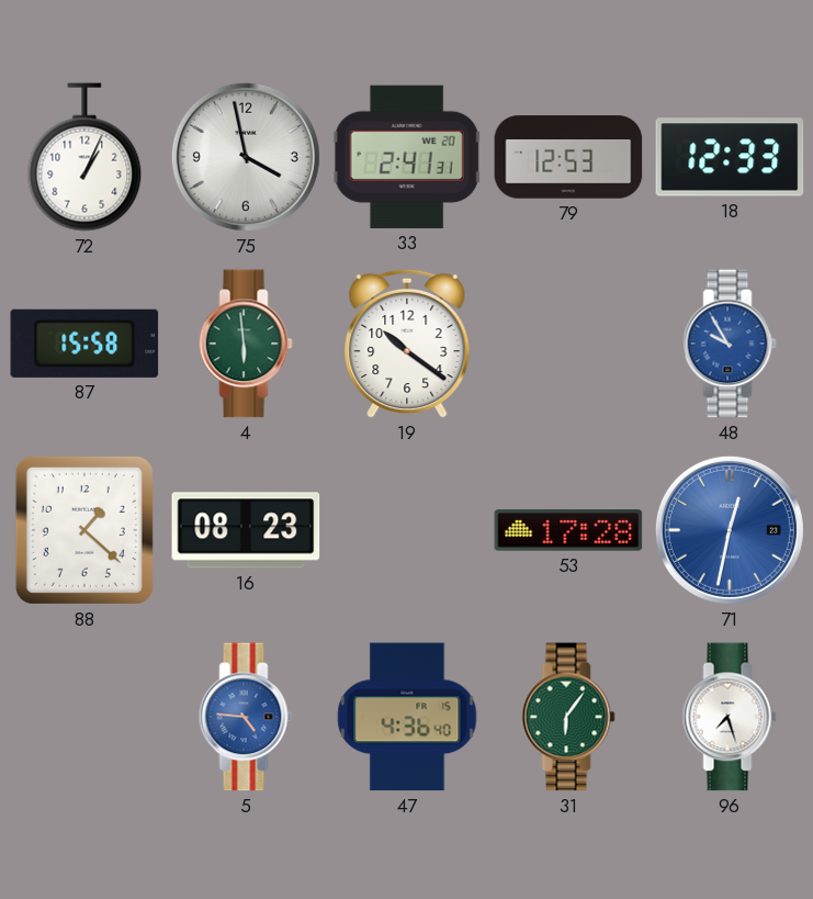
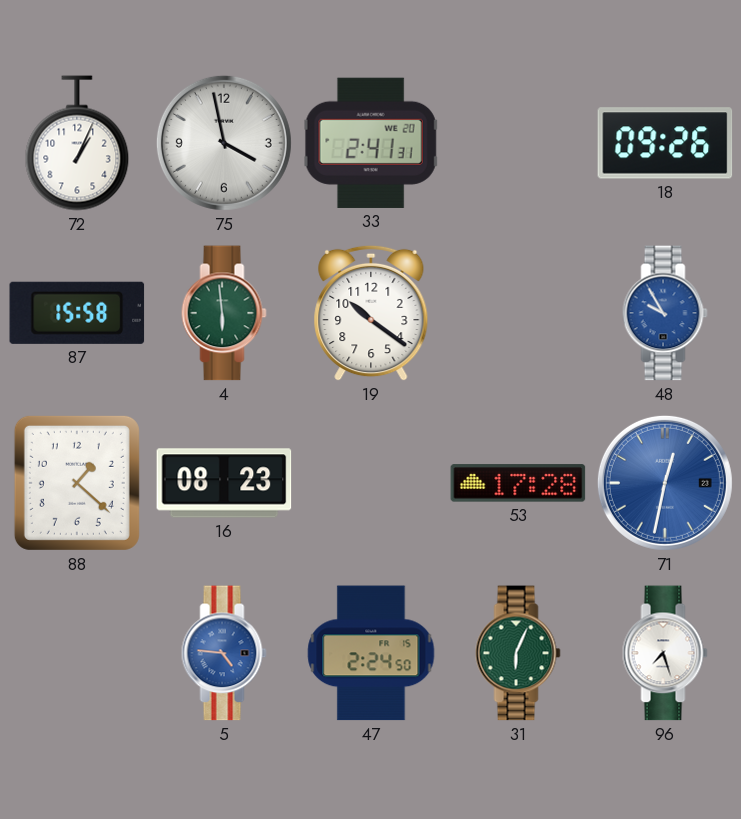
79: 12:53 -> none (568, 157)
18: 12:33 -> 09:26 (665, 143)
47: 4:36 -> 2:24 (371, 653)
31: 6:06 -> 6:04 (518, 653)
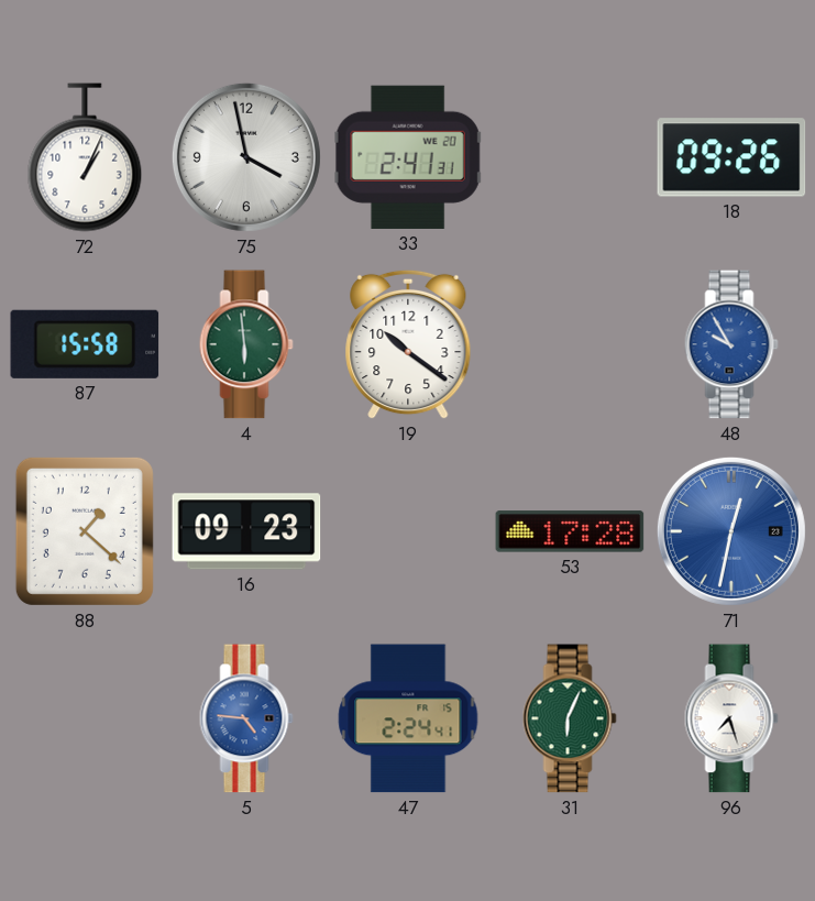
16: 08:23 -> 09:23 (246, 531)
47: 2:24:50 -> 2:24:41 (408, 718)
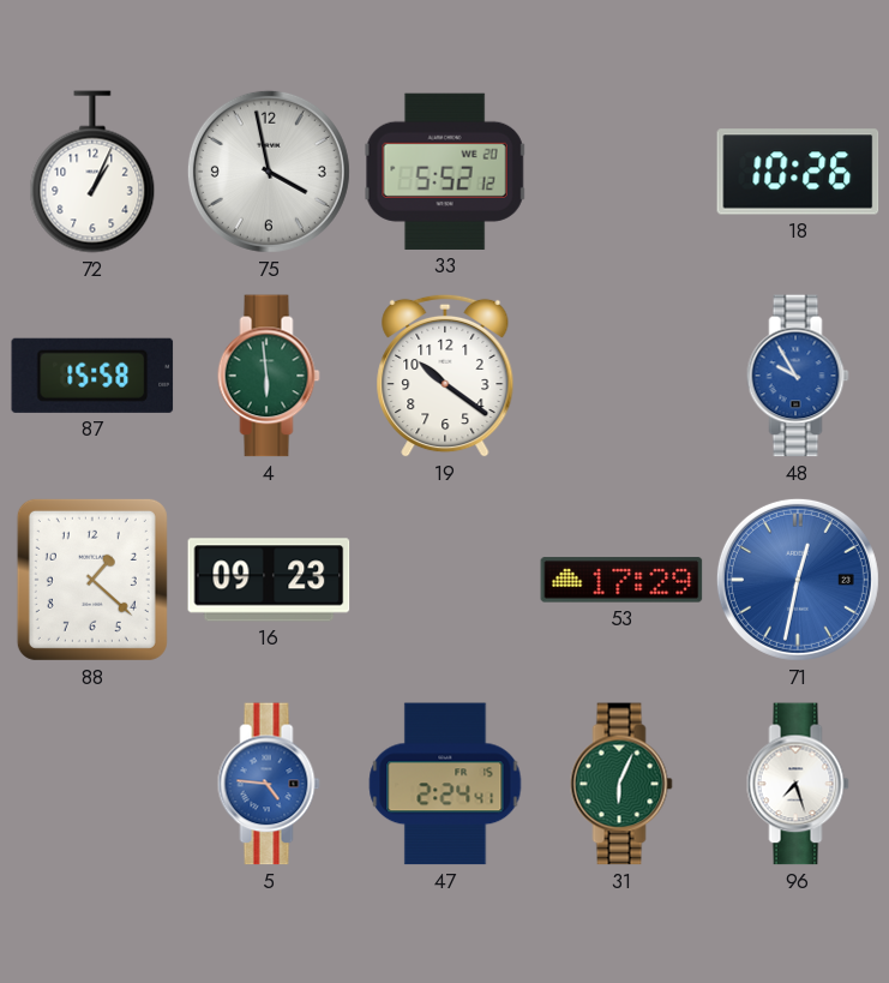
33: 2:41 -> 5:52 (445, 172)
18: 09:26 -> 10:26 (798, 172)
53: 17:28 -> 17:29 (621, 580)
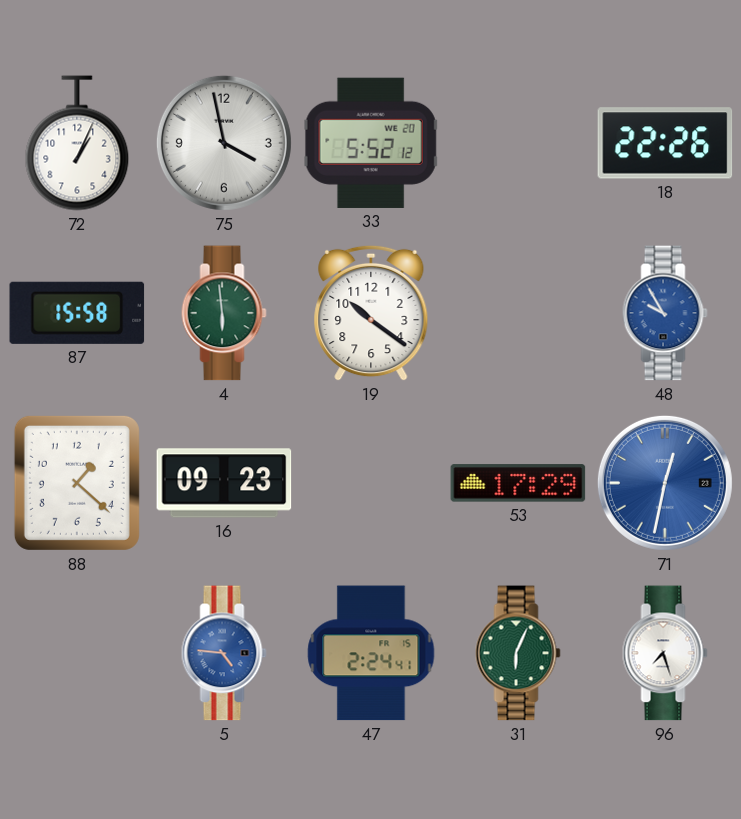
18: 10:26 -> 22:26 (665, 143)
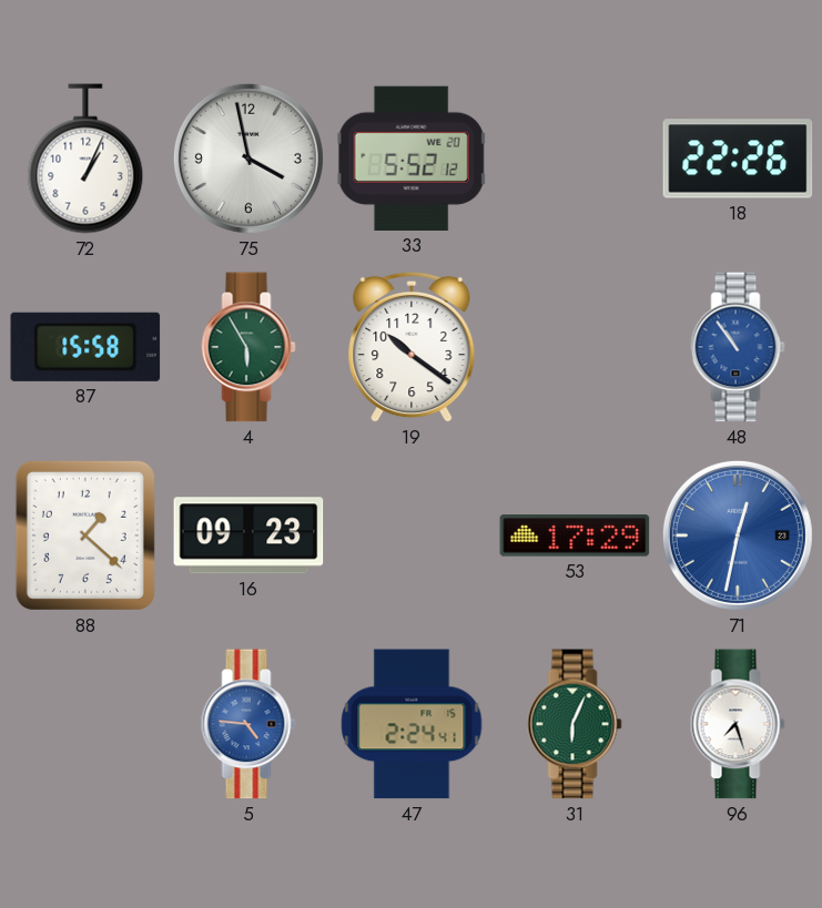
4: 5:59 -> 5:55 (248, 347)
48: 9:55 -> 10:54 (738, 347)
